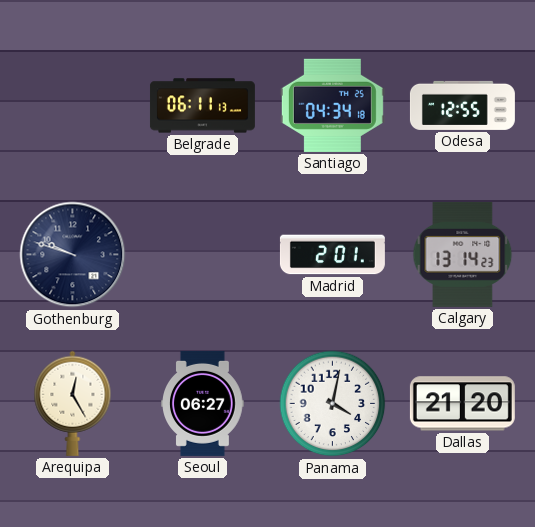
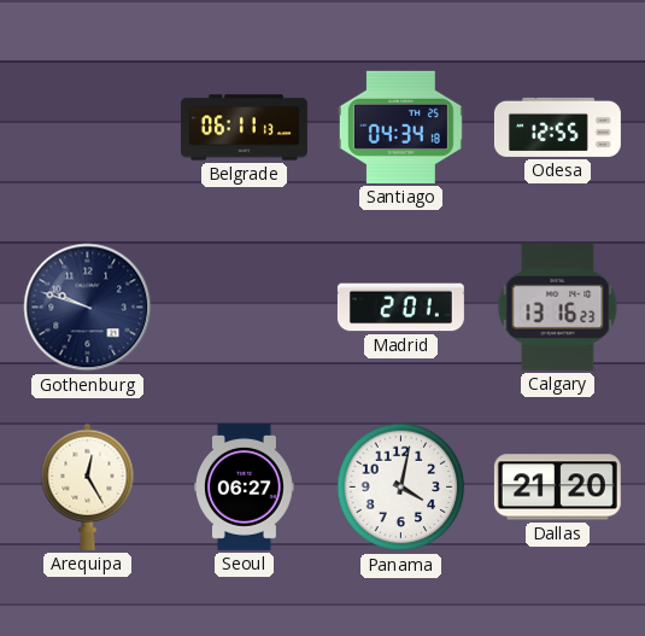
Calgary: 13:14 -> 13:16 (558, 307)
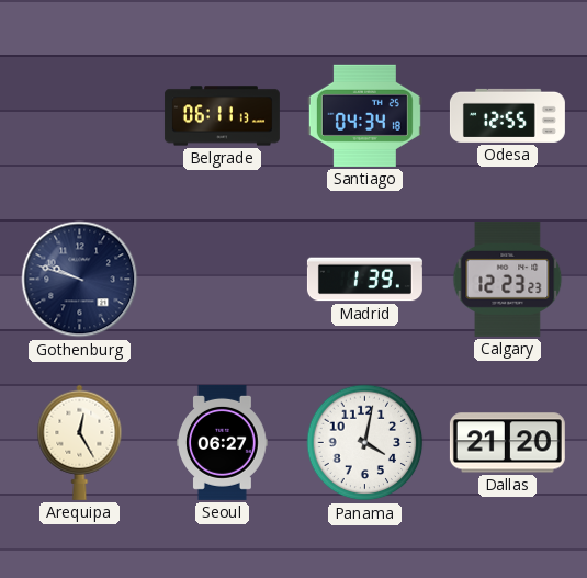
Madrid: 2:01 -> 1:39 (364, 280)
Calgary: 13:16 -> 12:23 (508, 279)
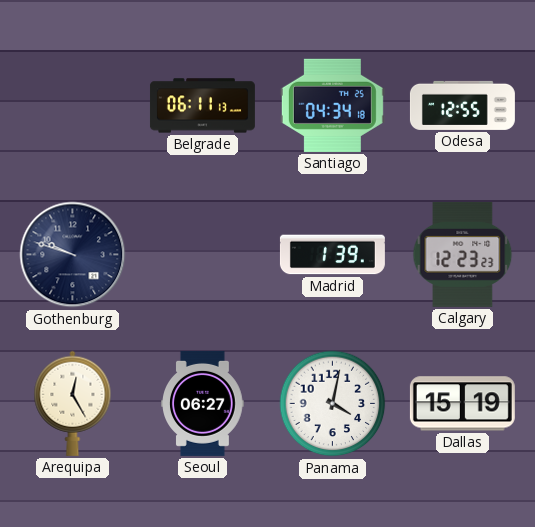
Dallas: 21:20 -> 15:19 (462, 404)
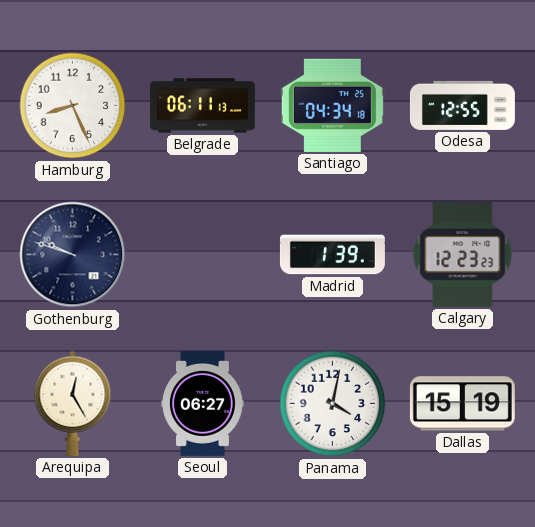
Hamburg: none -> 8:26 (73, 106)
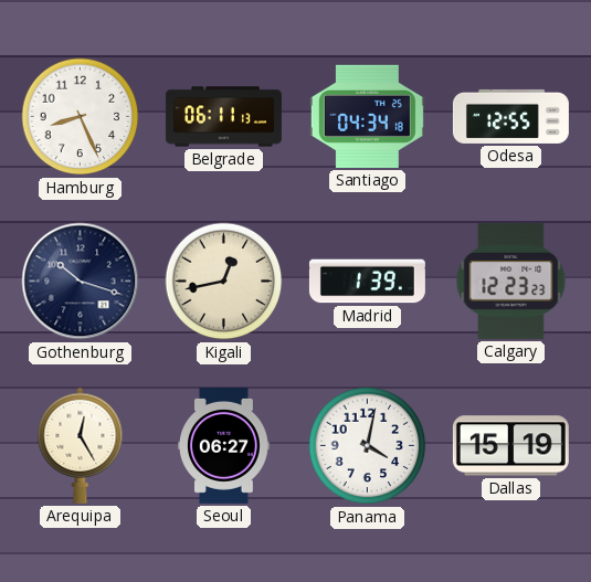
Gothenburg: 9:48 -> 10:18 (81, 282)
Kigali: none -> 12:43 (224, 282)
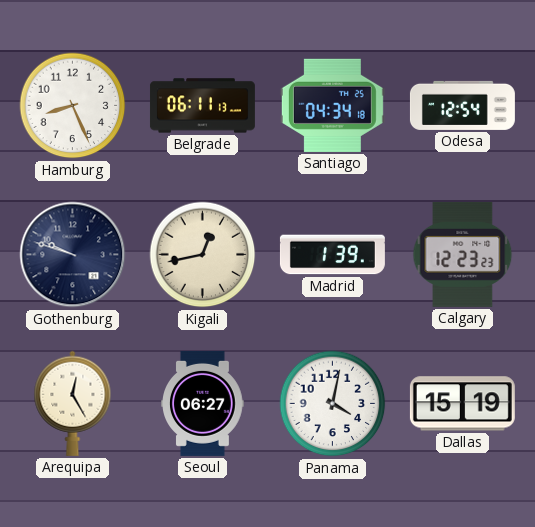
Odesa: 12:55 -> 12:54 (462, 105)
Gothenburg: 10:18 -> 9:48 (73, 255)
